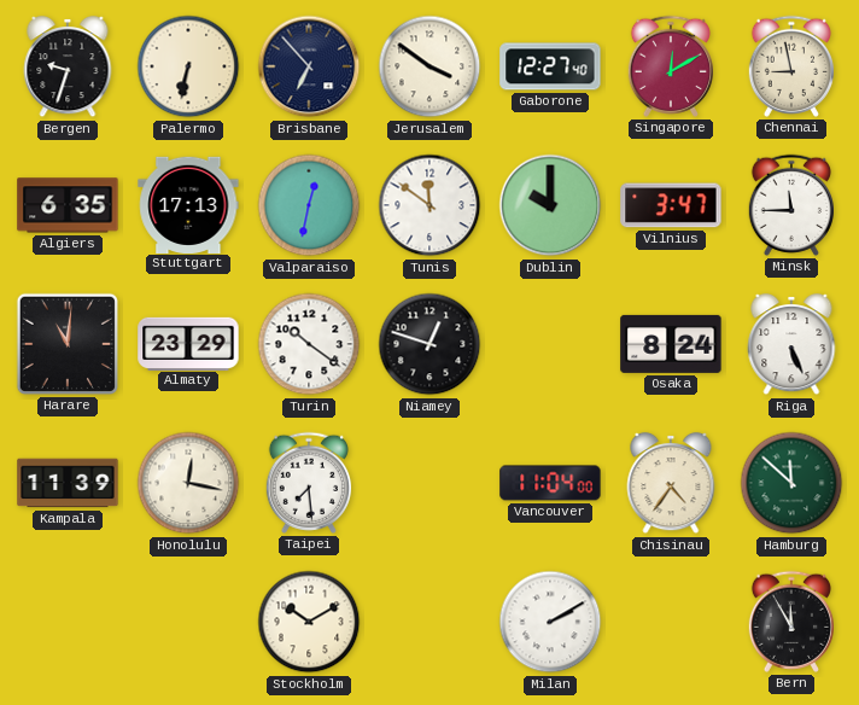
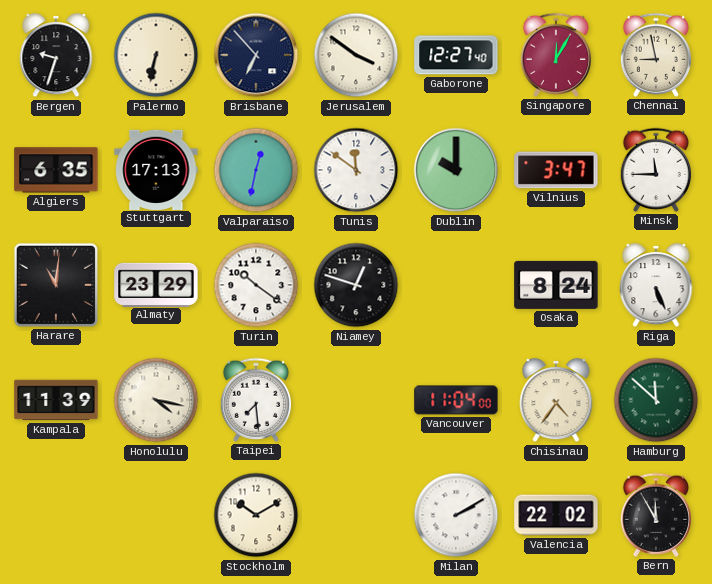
Singapore: 12:10 -> 12:05 (555, 55)
Honolulu: 12:17 -> 4:17 (156, 400)
Valencia: none -> 22:02 (556, 515)
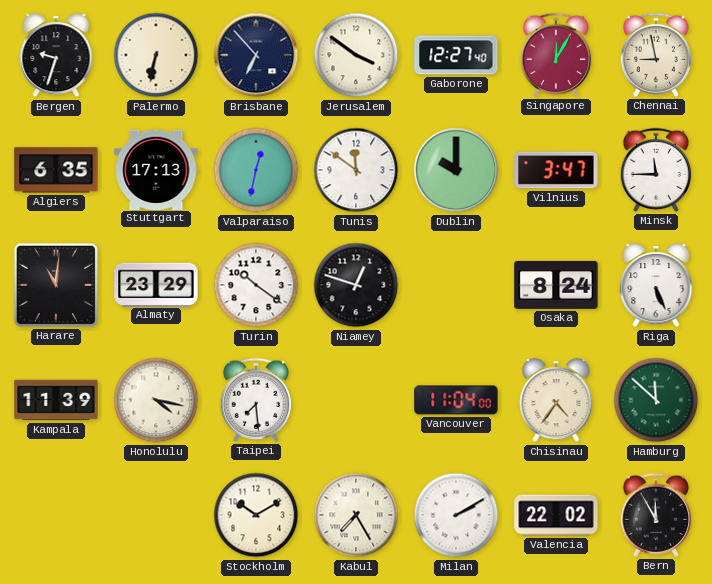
Kabul: none -> 7:25 (356, 515)
